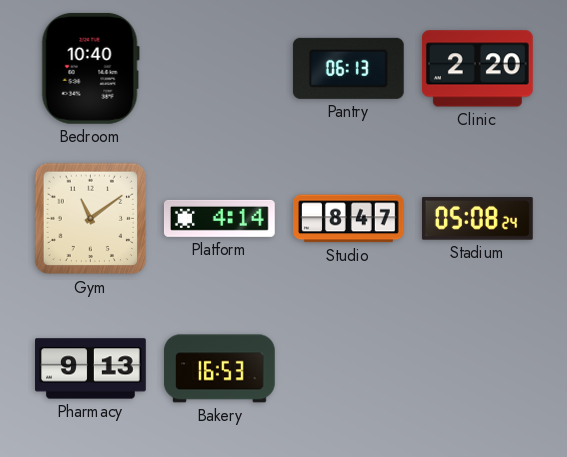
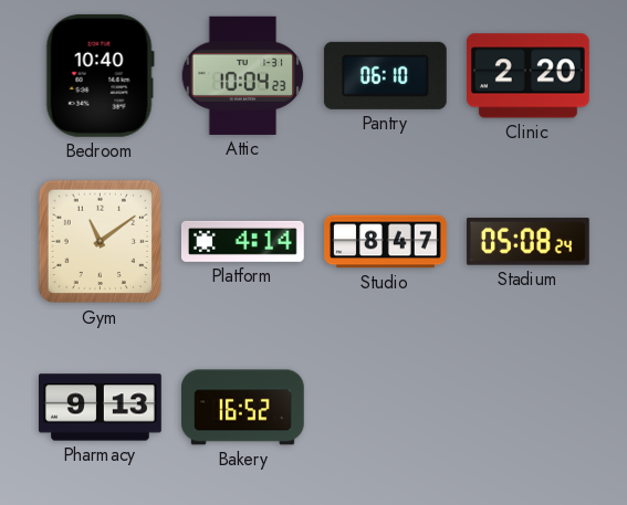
Attic: none -> 10:04 (243, 75)
Pantry: 06:13 -> 06:10 (385, 75)
Bakery: 16:53 -> 16:52 (242, 408)
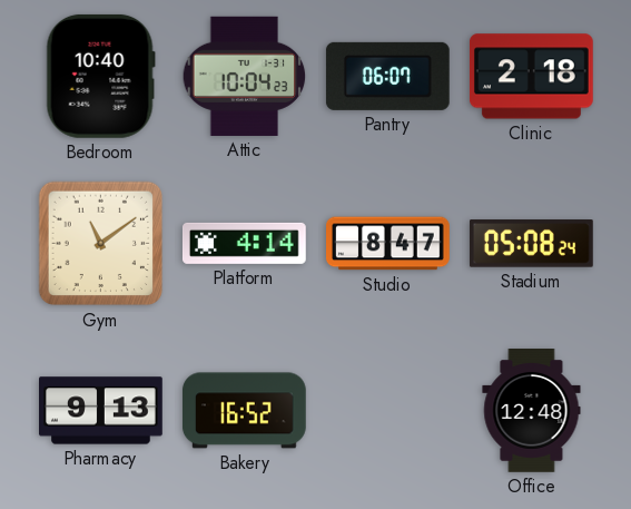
Pantry: 06:10 -> 06:07 (387, 76)
Clinic: 2:20 -> 2:18 (531, 77)
Office: none -> 12:48 (532, 411)
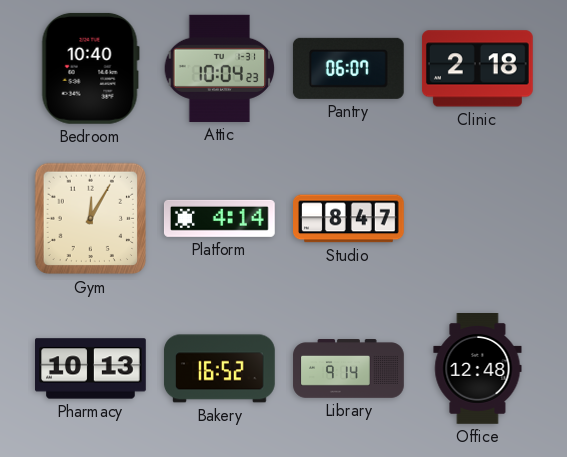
Gym: 11:09 -> 12:05 (91, 219)
Stadium: 05:08 -> none (531, 244)
Pharmacy: 9:13 -> 10:13 (91, 369)
Library: none -> 9:14 (349, 369)
